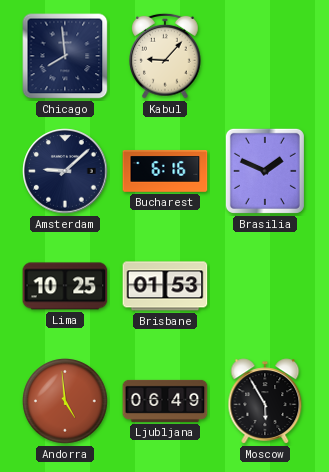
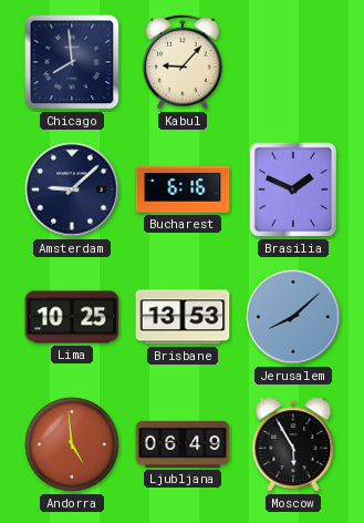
Brisbane: 01:53 -> 13:53 (183, 317)
Jerusalem: none -> 8:08 (293, 317)
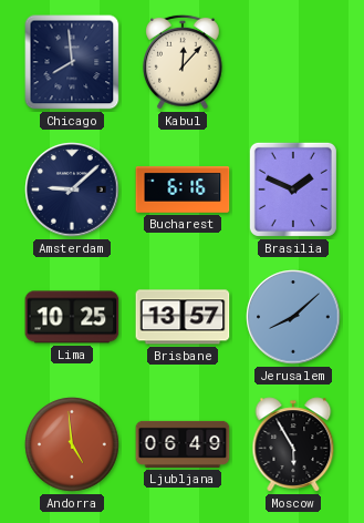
Kabul: 9:07 -> 12:07 (184, 62)
Brisbane: 13:53 -> 13:57 (183, 317)
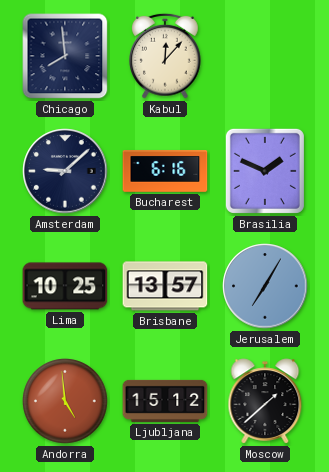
Jerusalem: 8:08 -> 7:05 (265, 286)
Ljubljana: 06:49 -> 15:12 (165, 401)
Moscow: 5:55 -> 1:38 (265, 401)
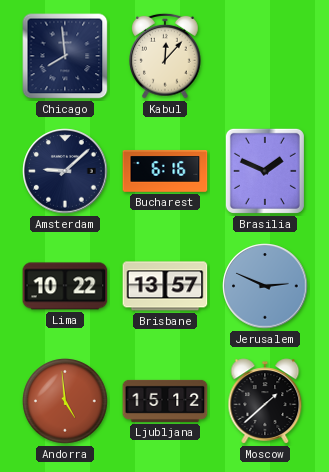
Lima: 10:25 -> 10:22 (65, 286)
Jerusalem: 7:05 -> 2:49 (265, 286)
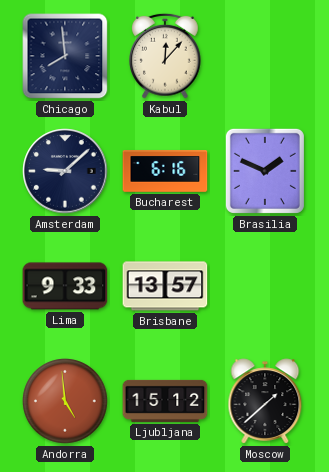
Lima: 10:22 -> 9:33 (65, 286)
Jerusalem: 2:49 -> none (265, 286)
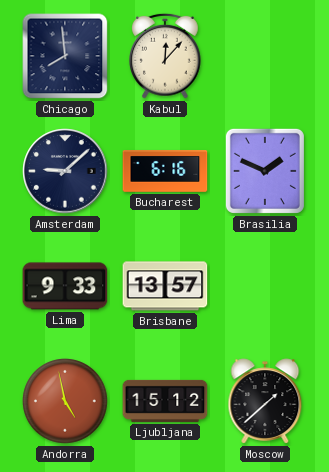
Andorra: 4:59 -> 4:58 (66, 402)
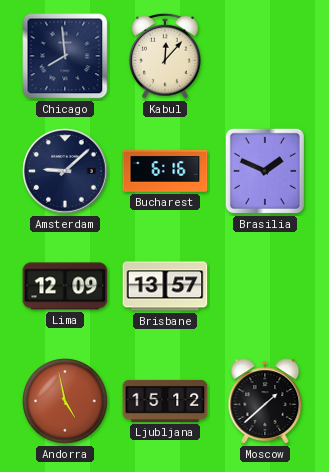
Lima: 9:33 -> 12:09 (65, 286)
